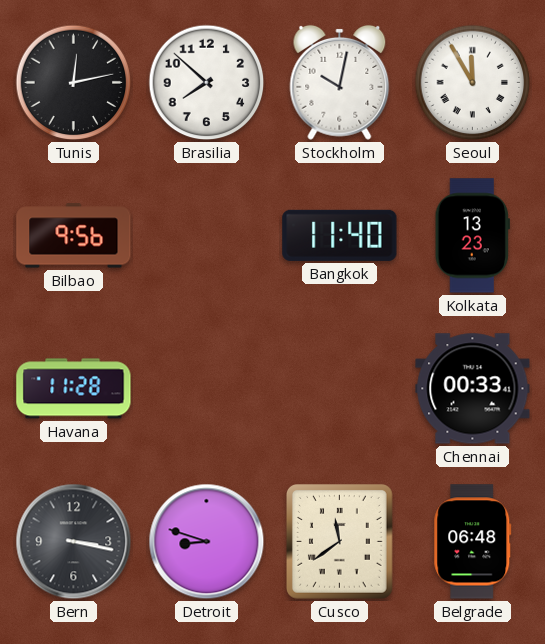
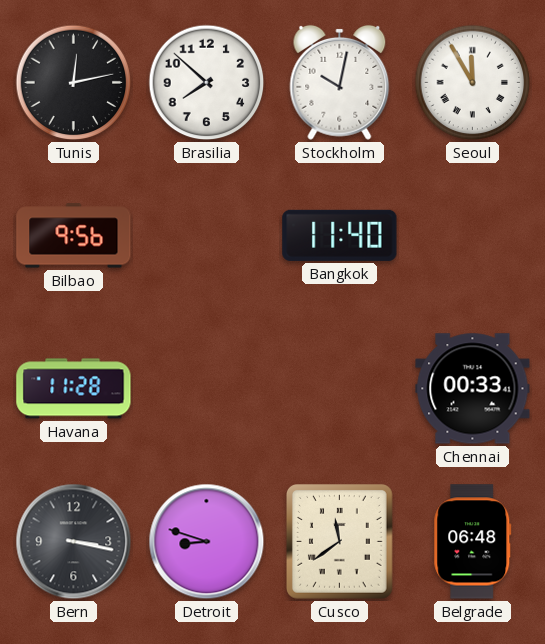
Kolkata: 13:23 -> none (472, 236)
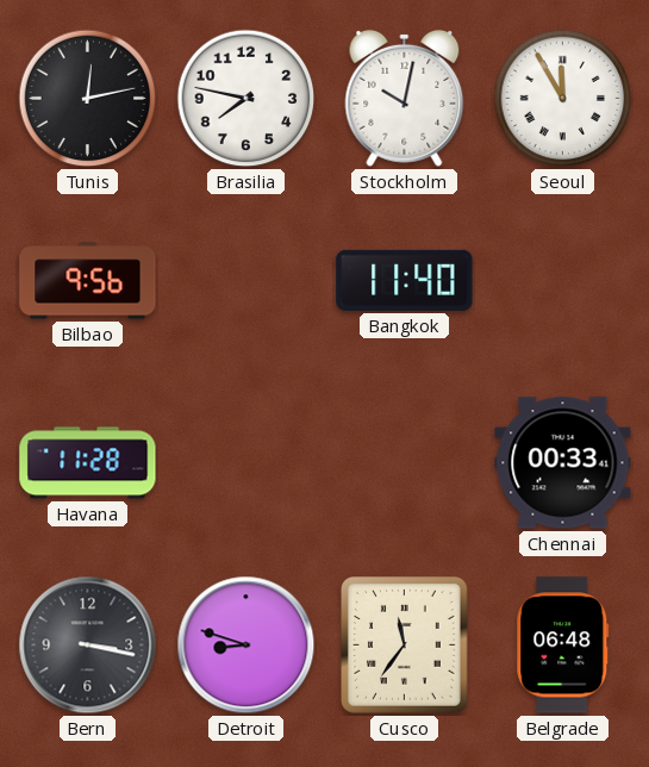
Brasilia: 7:52 -> 7:47 (247, 99)
Cusco: 11:39 -> 11:36 (405, 646)
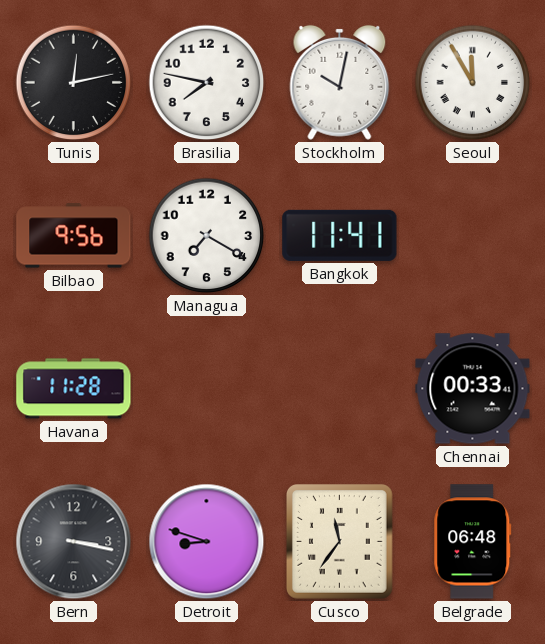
Managua: none -> 7:20 (207, 236)
Bangkok: 11:40 -> 11:41 (340, 235)
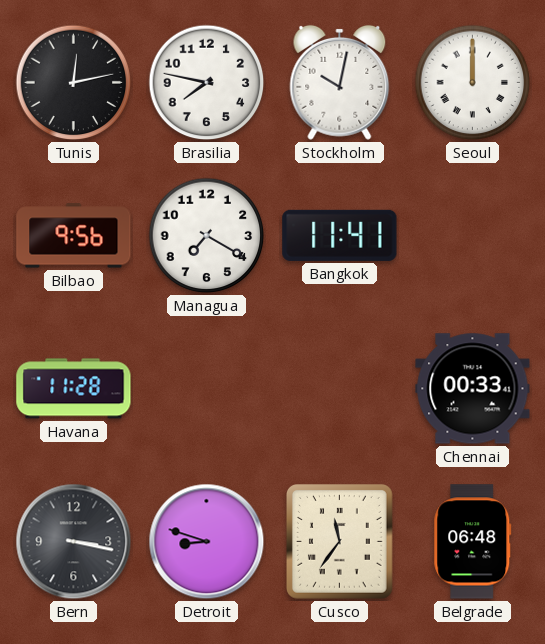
Seoul: 11:55 -> 12:00 (473, 83)
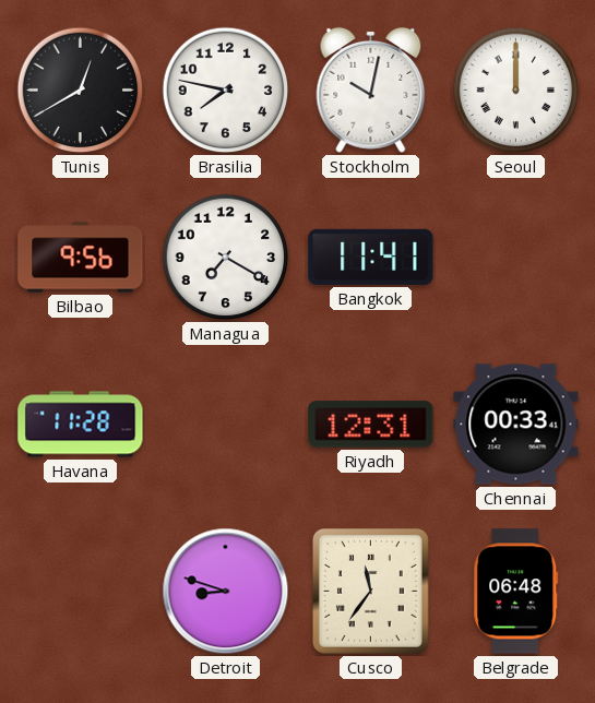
Tunis: 12:13 -> 12:40 (81, 91)
Riyadh: none -> 12:31 (371, 425)
Bern: 3:17 -> none (74, 542)
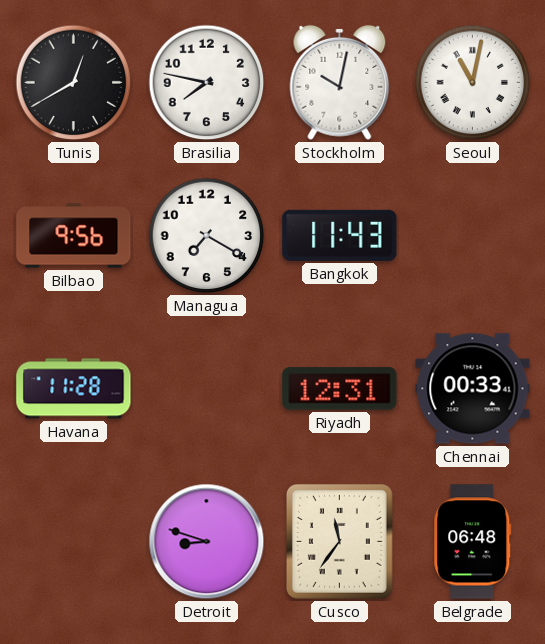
Seoul: 12:00 -> 11:02 (473, 83)
Bangkok: 11:41 -> 11:43 (340, 235)
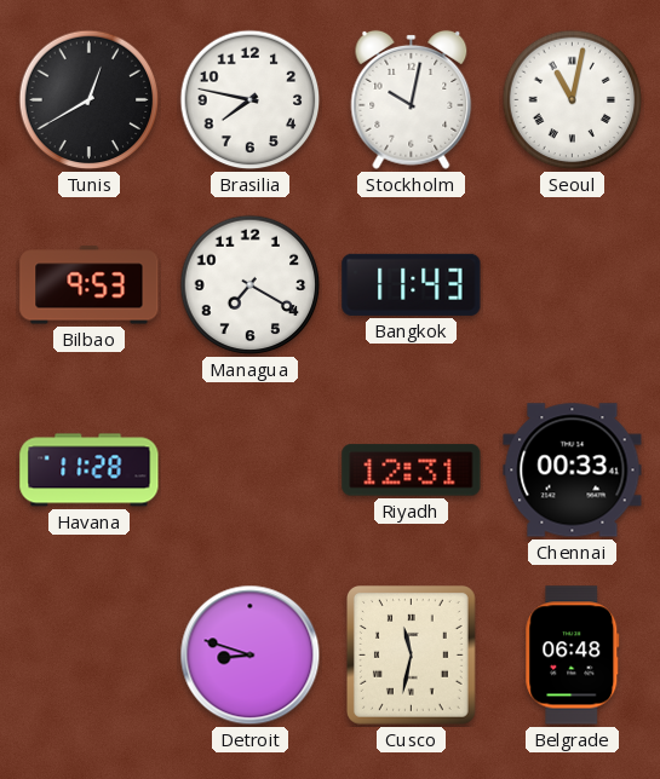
Bilbao: 9:56 -> 9:53 (90, 285)
Cusco: 11:36 -> 11:32 (412, 656)
